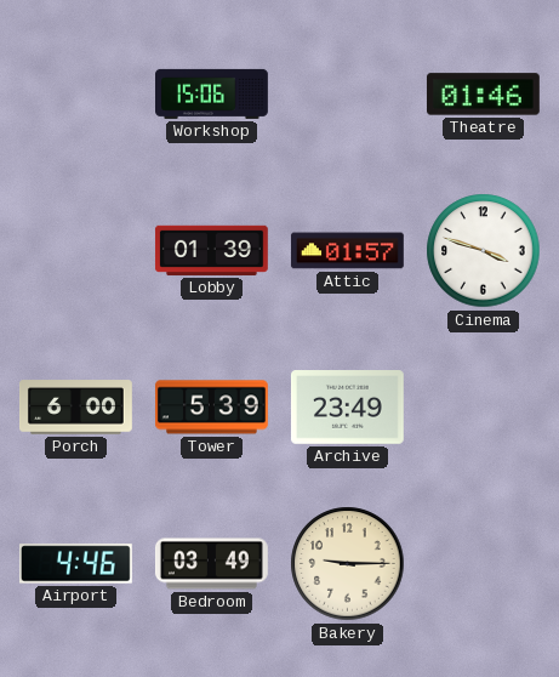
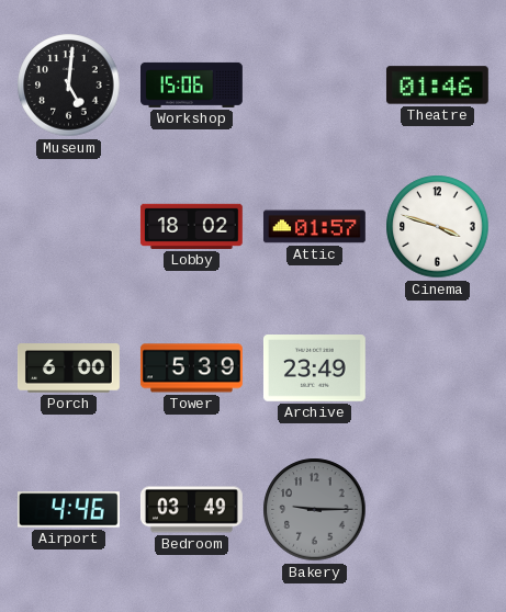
Museum: none -> 5:01 (69, 86)
Lobby: 01:39 -> 18:02 (191, 226)
Bakery dial: cream -> grey (315, 510)
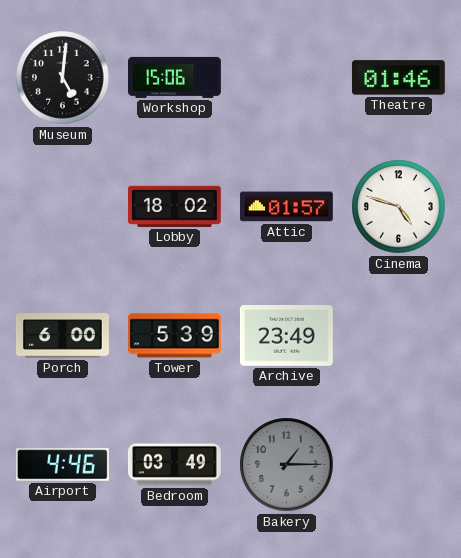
Cinema: 3:48 -> 4:48 (399, 207)
Bakery: 9:15 -> 1:15 (287, 465)
